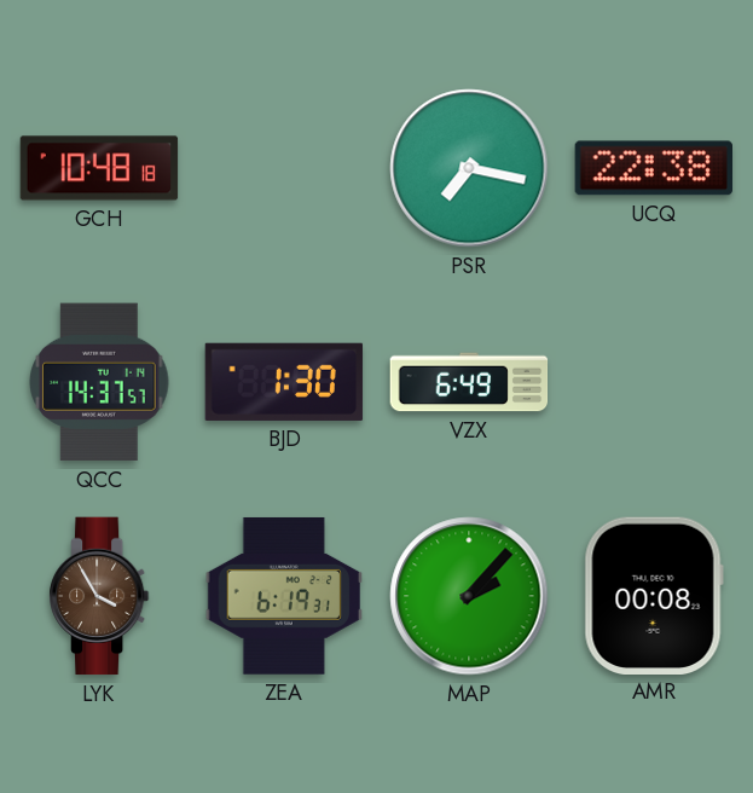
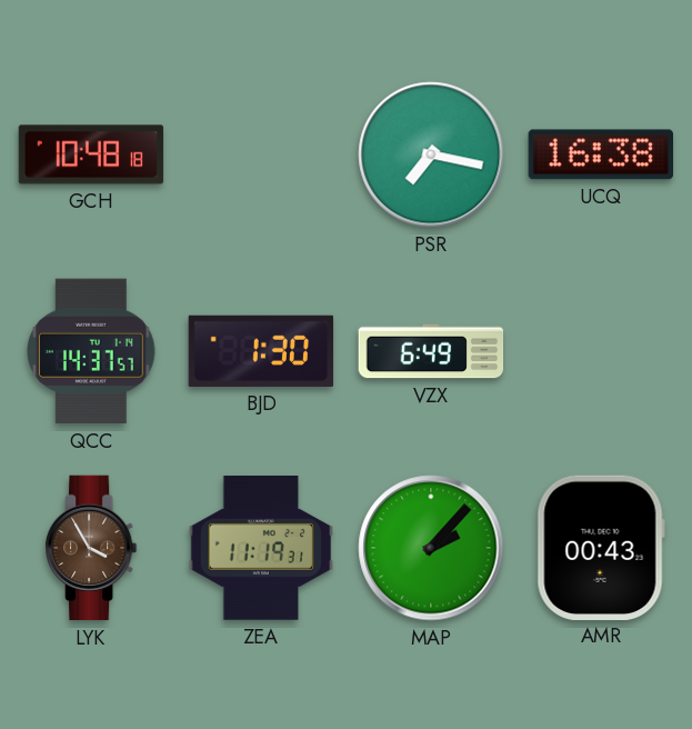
UCQ: 22:38 -> 16:38 (600, 154)
ZEA: 6:19 -> 11:19 (261, 548)
AMR: 00:08 -> 00:43 (601, 547)
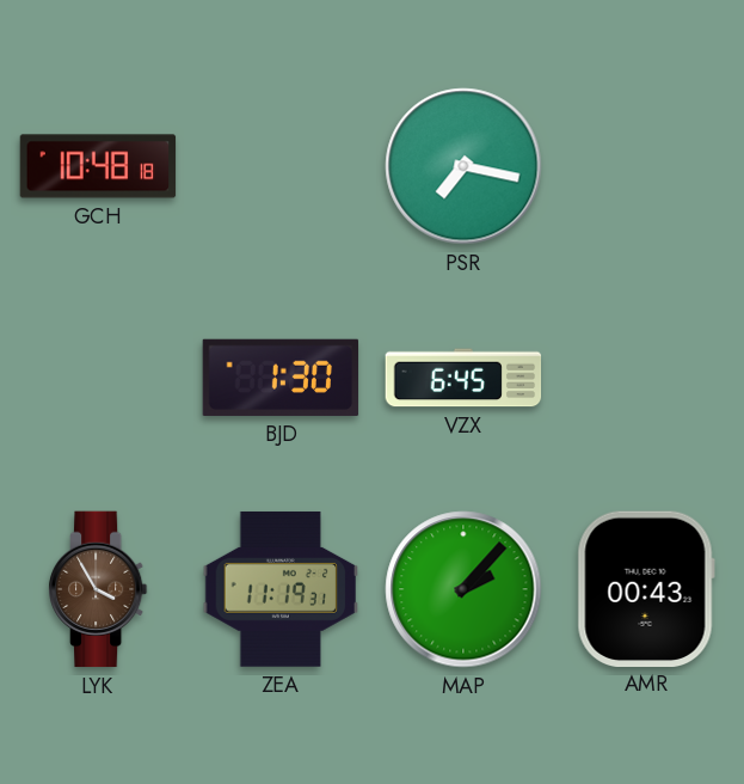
UCQ: 16:38 -> none (600, 154)
QCC: 14:37 -> none (91, 351)
VZX: 6:49 -> 6:45 (463, 378)
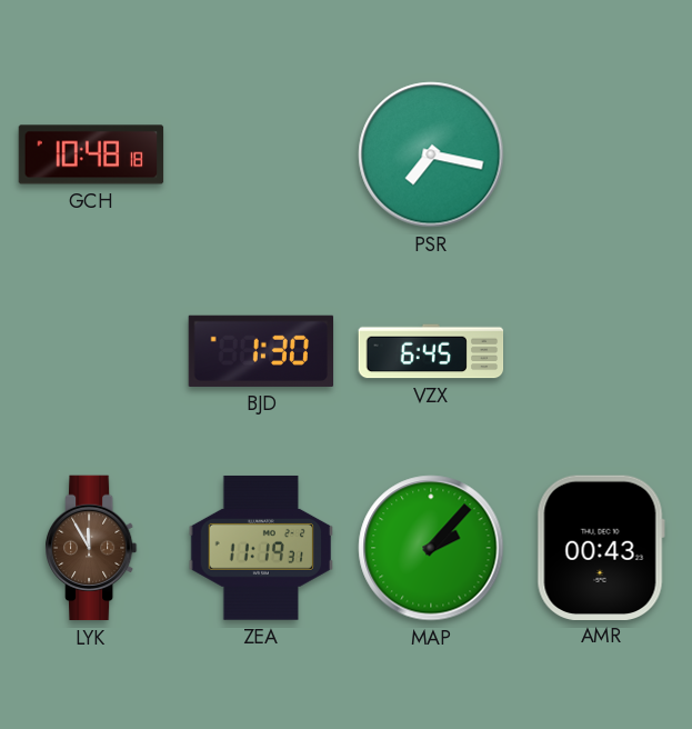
LYK: 3:55 -> 11:55 (91, 548)
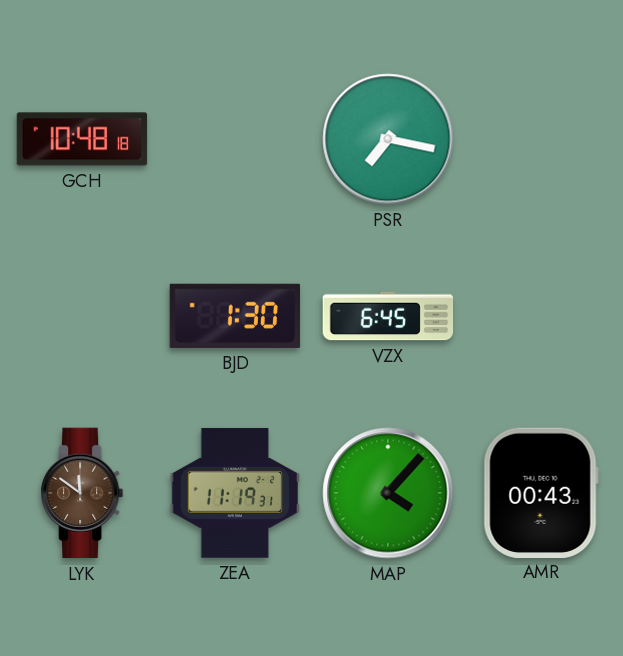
LYK: 11:55 -> 11:51 (82, 493)
MAP: 2:07 -> 4:07 (388, 493)
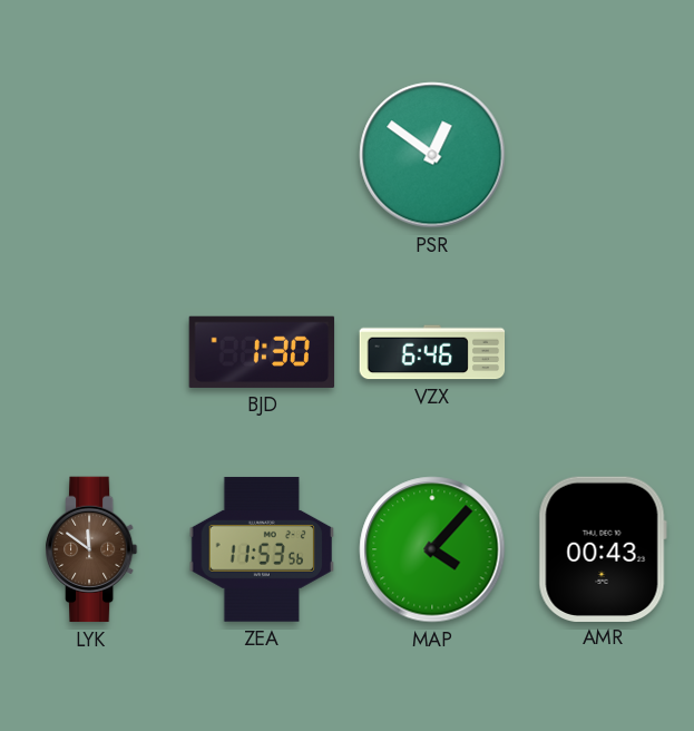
GCH: 10:48 -> none (82, 139)
PSR: 7:17 -> 12:51 (432, 155)
VZX: 6:45 -> 6:46 (432, 352)
ZEA: 11:19 -> 11:53 (262, 549)
